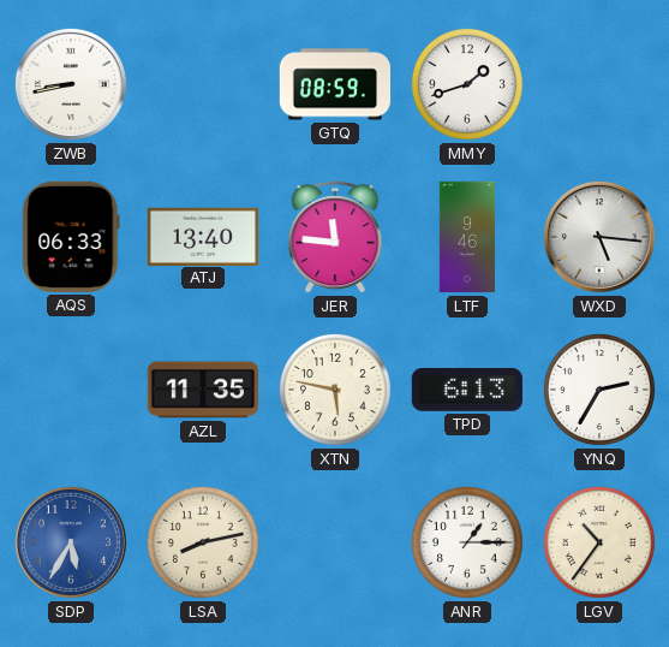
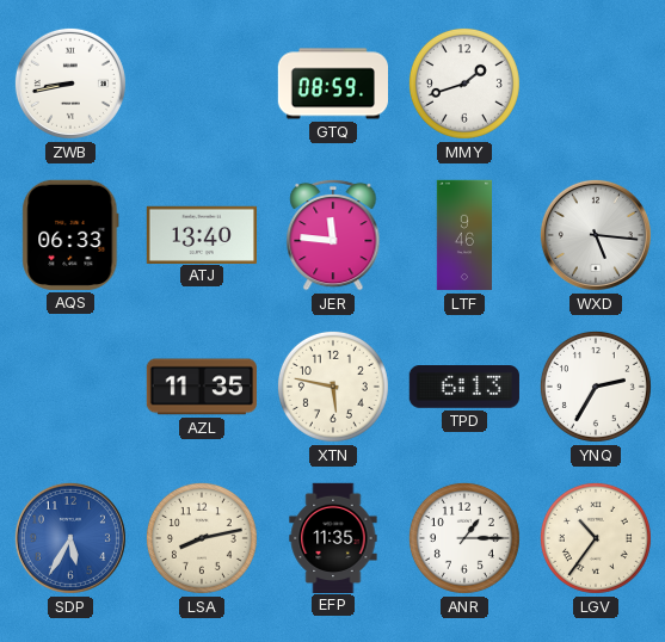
EFP: none -> 11:35 (333, 537)
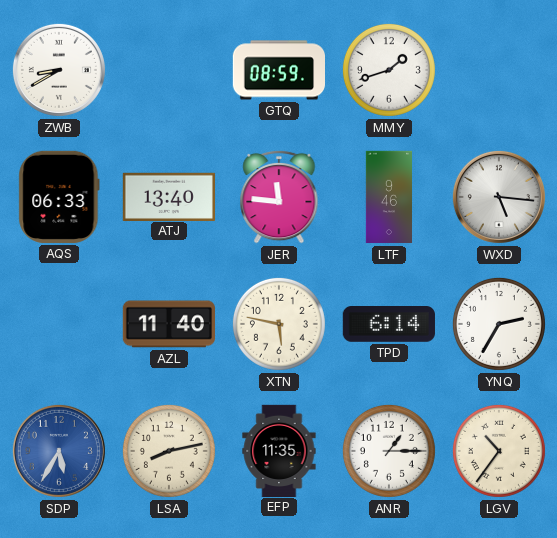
ZWB: 8:43 -> 8:40 (59, 70)
AZL: 11:35 -> 11:40 (168, 324)
TPD: 6:13 -> 6:14 (389, 325)
